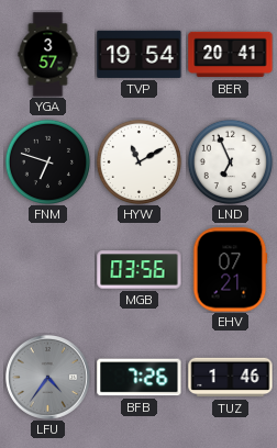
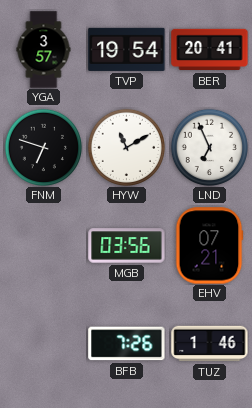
LFU: 4:36 -> none (47, 377)
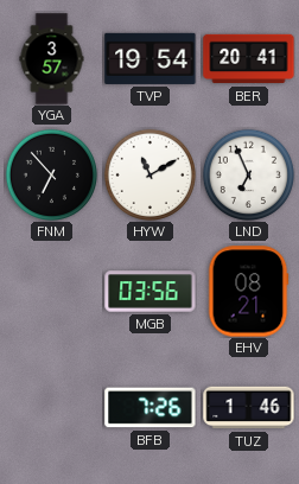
FNM: 6:48 -> 6:53 (51, 174)
EHV: 07:21 -> 08:21 (248, 292)
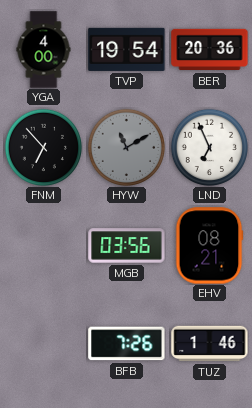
YGA: 3:57 -> 4:00 (44, 50)
BER: 20:41 -> 20:36 (210, 50)
HYW dial: white -> grey (126, 147)
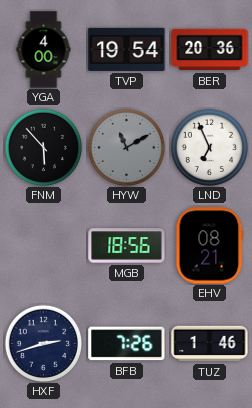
FNM: 6:53 -> 5:53 (43, 147)
MGB: 03:56 -> 18:56 (127, 246)
HXF: none -> 2:42 (43, 343)
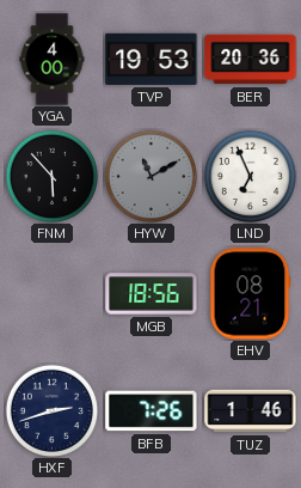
TVP: 19:54 -> 19:53 (152, 59)
